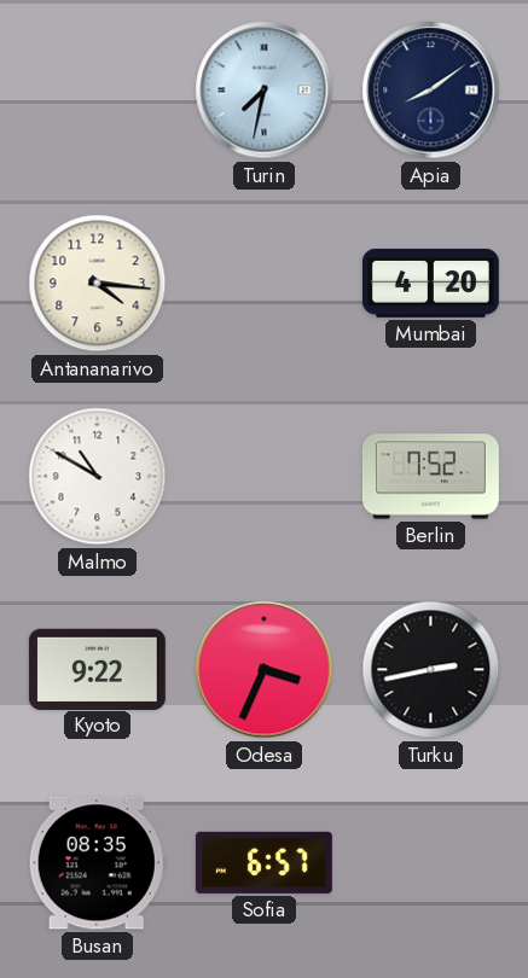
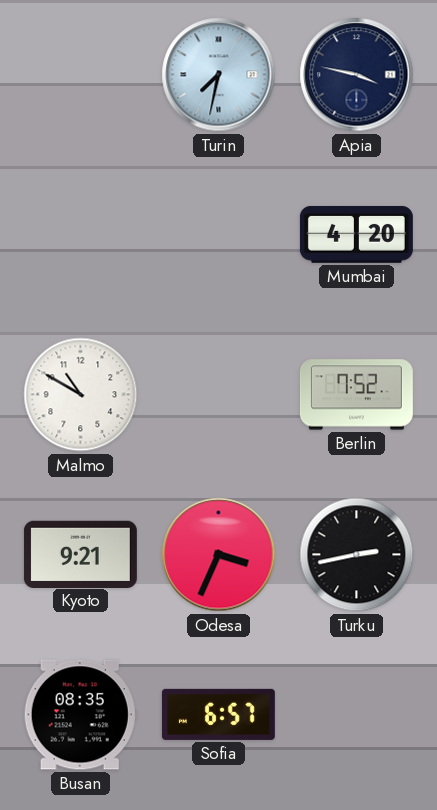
Apia: 8:09 -> 3:47 (357, 75)
Antananarivo: 4:16 -> none (98, 284)
Kyoto: 9:22 -> 9:21 (80, 554)
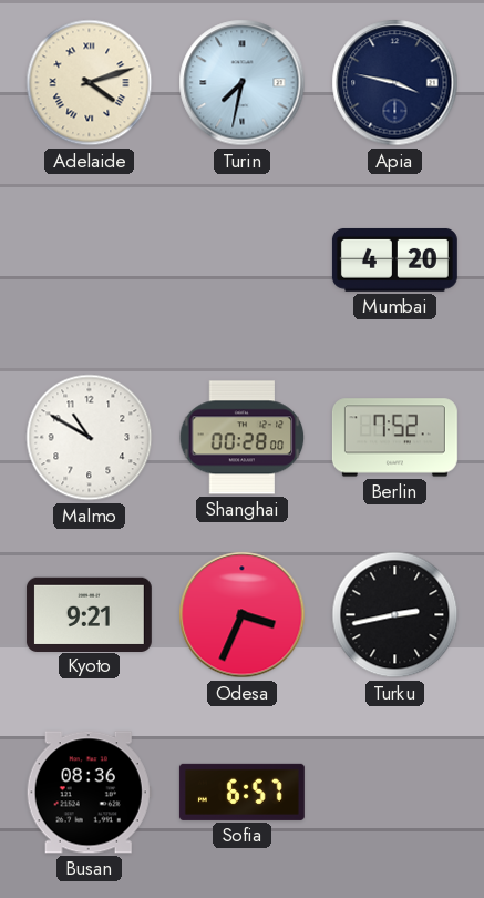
Adelaide: none -> 4:12 (90, 83)
Shanghai: none -> 00:28 (243, 438)
Busan: 08:35 -> 08:36 (89, 793)
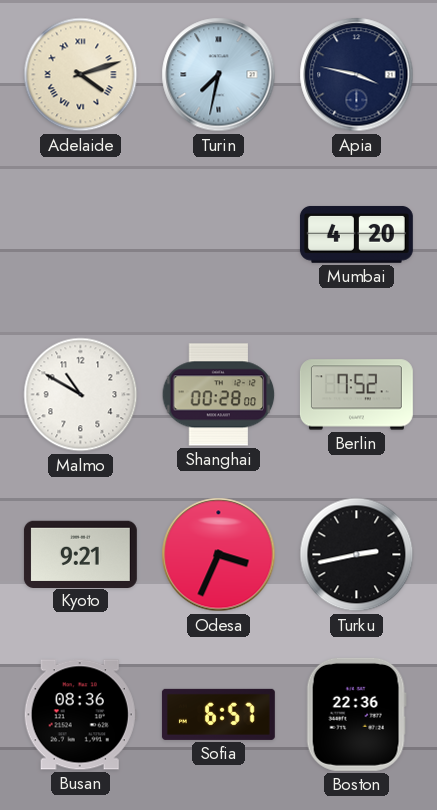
Boston: none -> 22:36 (356, 714)
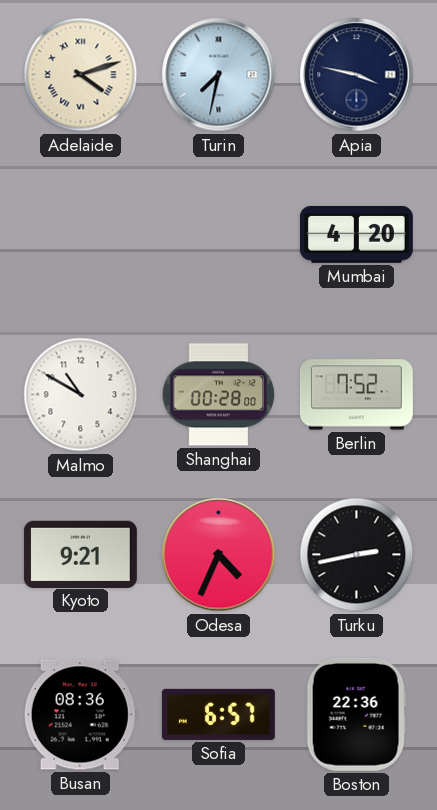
Odesa: 3:34 -> 4:34 (219, 555)
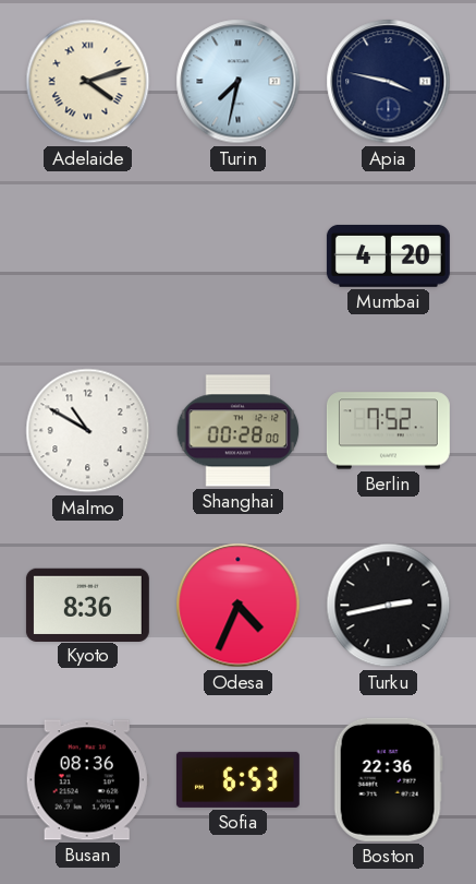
Kyoto: 9:21 -> 8:36 (87, 605)
Sofia: 6:57 -> 6:53 (237, 779)
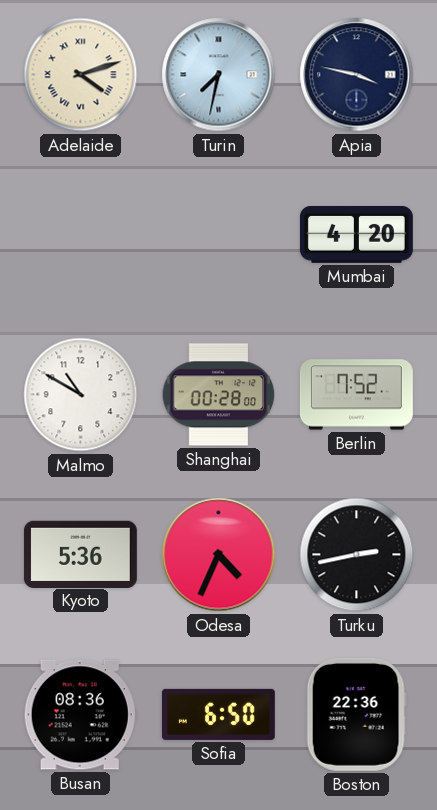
Kyoto: 8:36 -> 5:36 (80, 554)
Sofia: 6:53 -> 6:50 (218, 714)
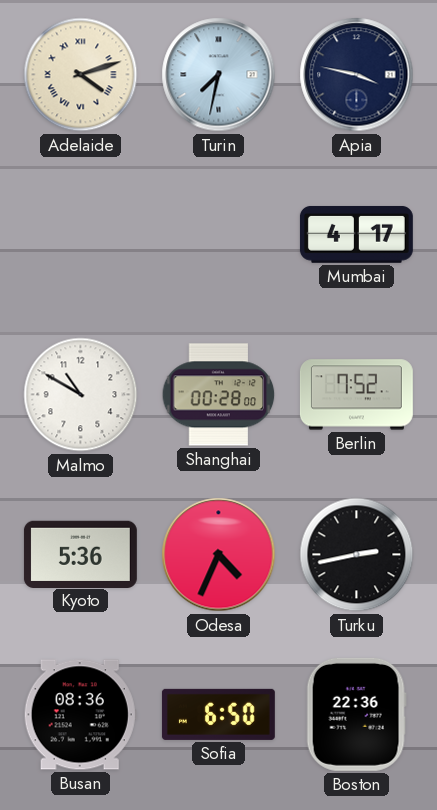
Mumbai: 4:20 -> 4:17 (356, 234)
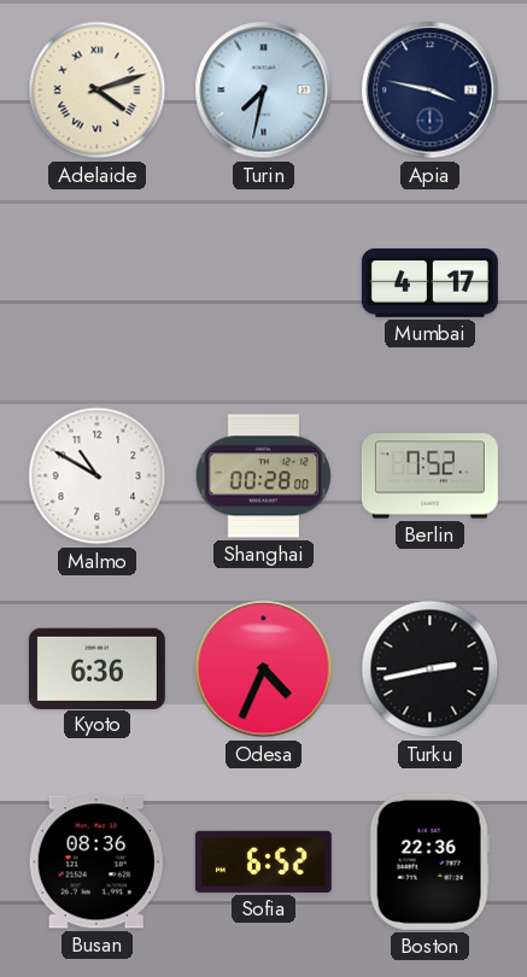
Kyoto: 5:36 -> 6:36 (96, 668)
Sofia: 6:50 -> 6:52 (263, 861)
